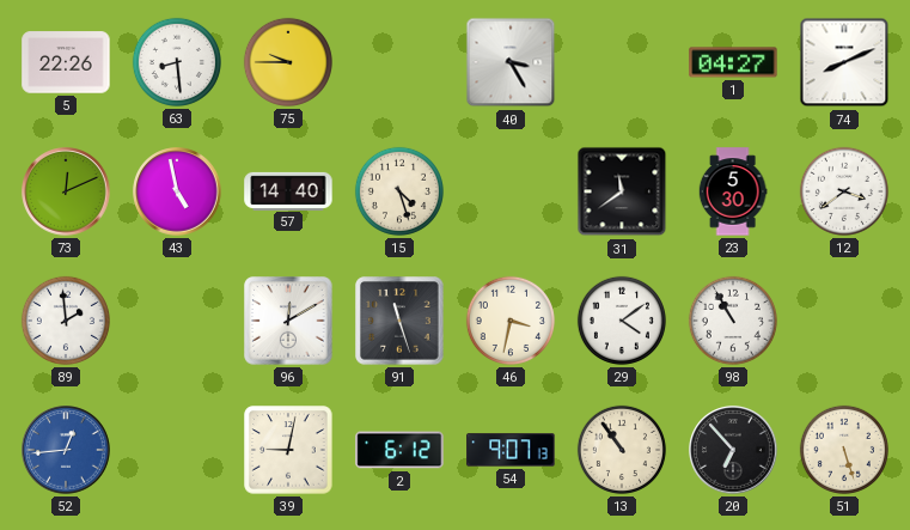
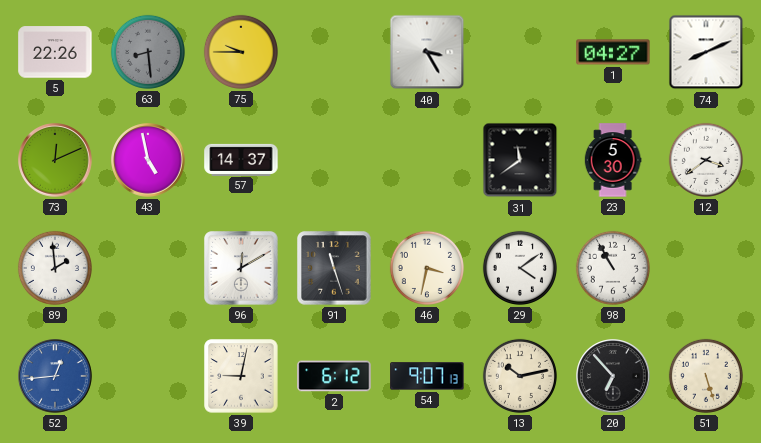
63 dial: white -> grey (148, 52)
57: 14:40 -> 14:37 (241, 159)
15: 4:27 -> none (399, 191)
13: 10:54 -> 10:13 (520, 376)
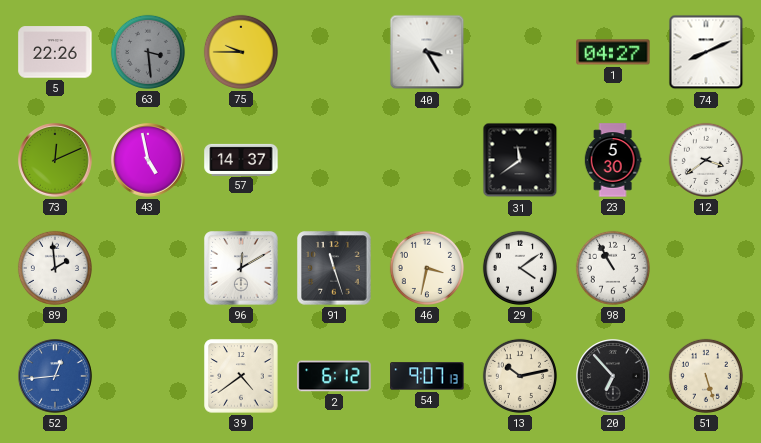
63: 8:29 -> 3:29 (148, 52)
39: 9:02 -> 4:39 (241, 376)
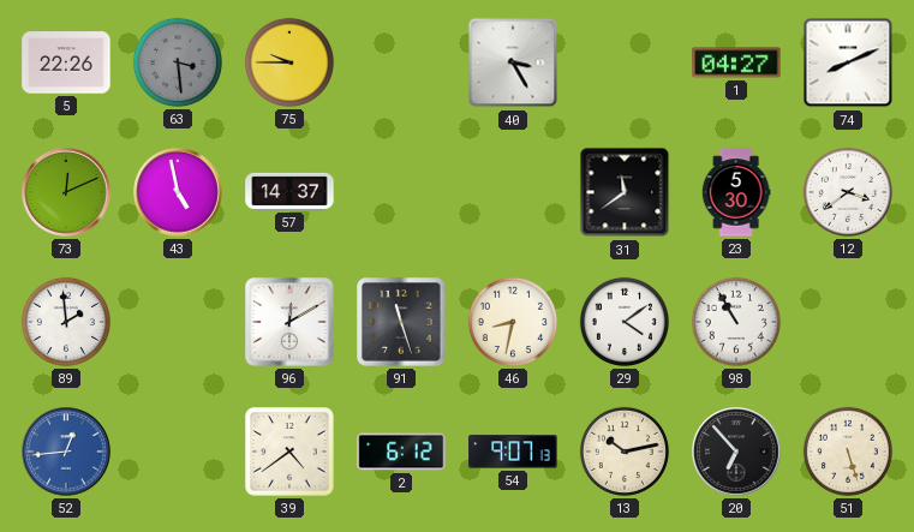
46: 3:32 -> 8:32 (513, 322)
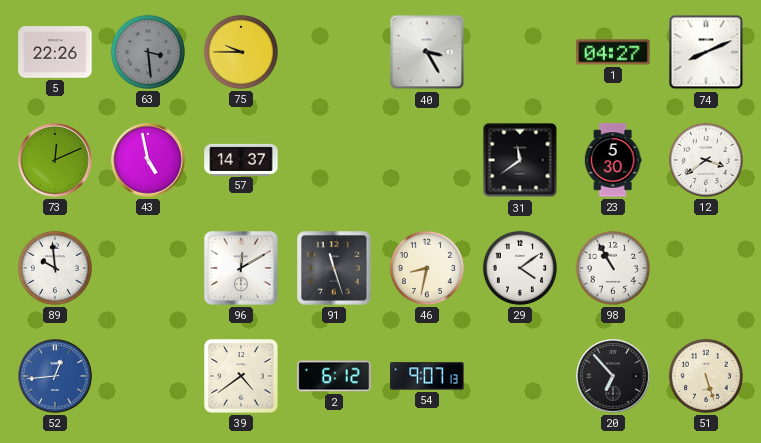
89: 1:59 -> 9:59 (55, 268)
13: 10:13 -> none (625, 452)
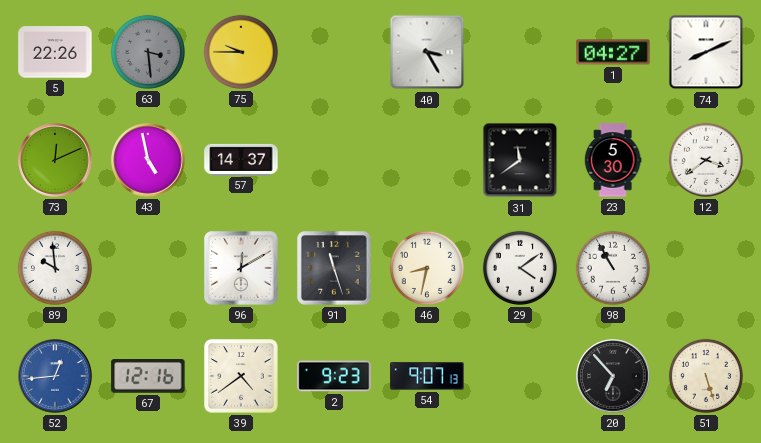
67: none -> 12:16 (148, 377)
2: 6:12 -> 9:23 (334, 376)
